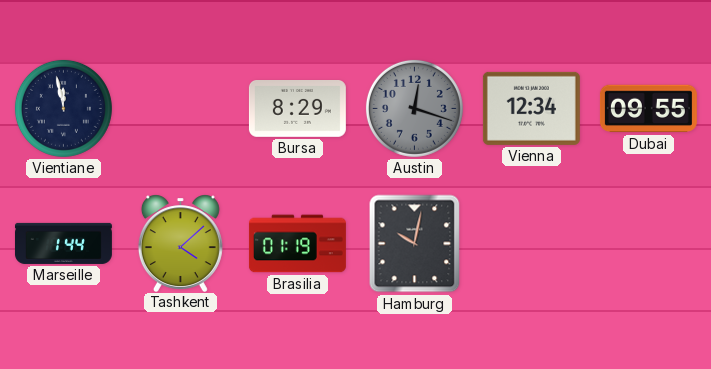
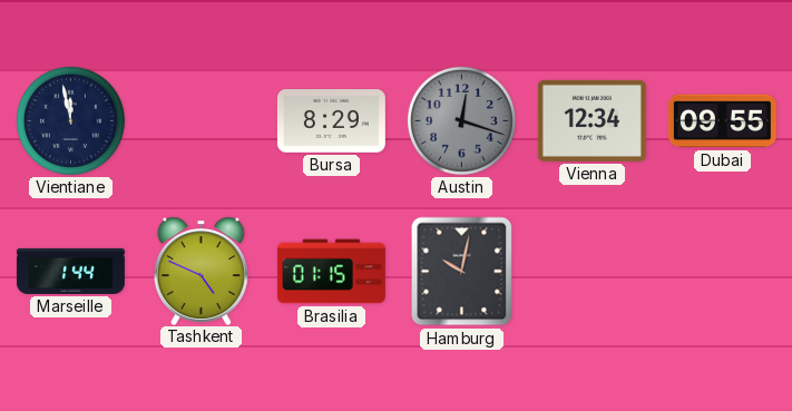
Tashkent: 4:08 -> 4:49 (201, 271)
Brasilia: 01:19 -> 01:15 (331, 272)
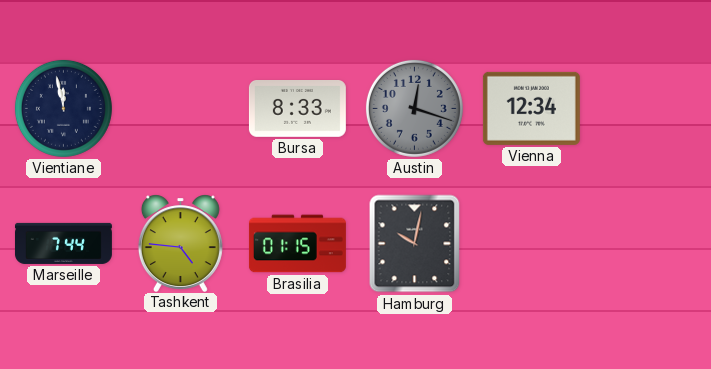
Bursa: 8:29 -> 8:33 (297, 109)
Dubai: 09:55 -> none (722, 121)
Marseille: 1:44 -> 7:44 (63, 243)
Tashkent: 4:49 -> 4:46 (180, 243)
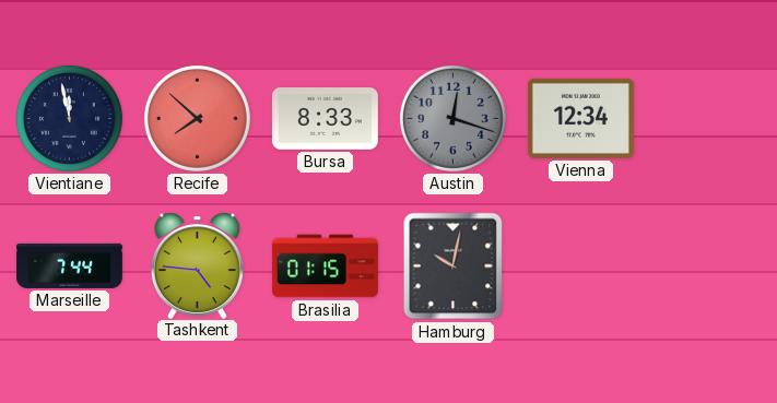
Recife: none -> 7:52 (197, 118)
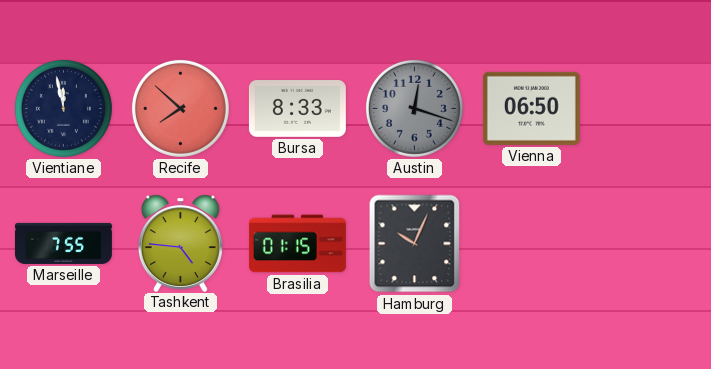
Vienna: 12:34 -> 06:50 (531, 108)
Marseille: 7:44 -> 7:55 (63, 243)
Hamburg: 10:02 -> 10:04 (415, 244)
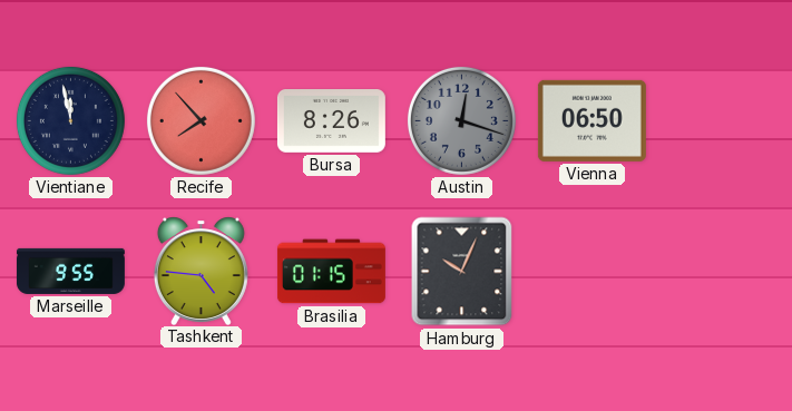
Recife: 7:52 -> 7:53 (201, 120)
Bursa: 8:33 -> 8:26 (331, 121)
Marseille: 7:55 -> 9:55 (70, 271)
